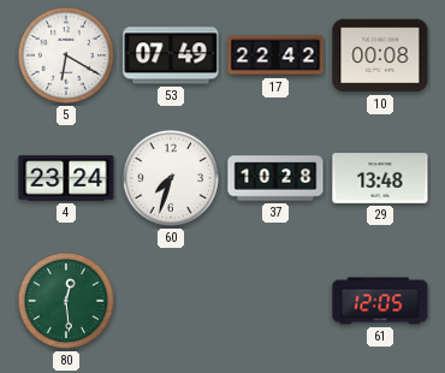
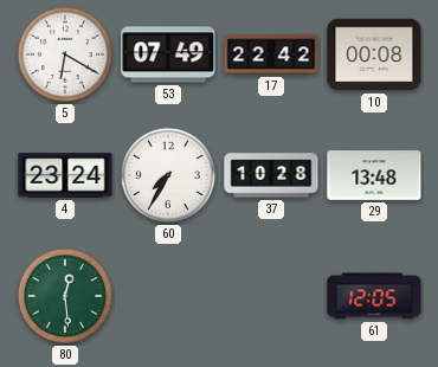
60: 7:33 -> 7:35 (168, 175)
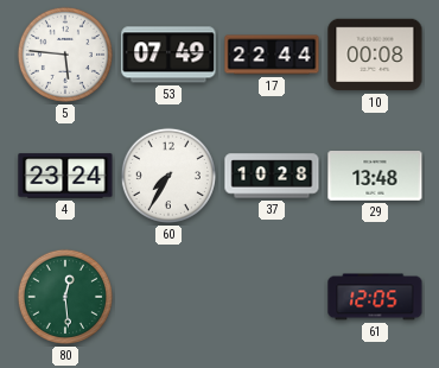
5: 6:20 -> 5:46 (65, 55)
17: 22:42 -> 22:44 (272, 55)
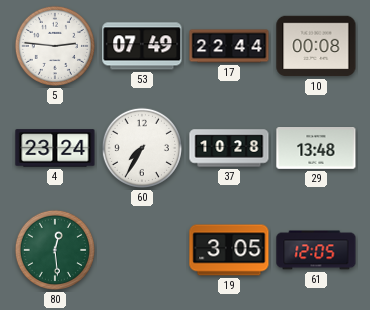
5: 5:46 -> 2:46 (55, 46)
19: none -> 3:05 (229, 250)
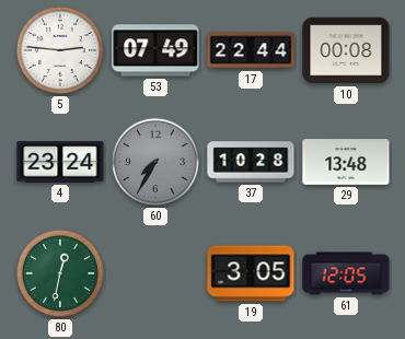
60 dial: white -> grey (155, 162)
80: 12:29 -> 12:32 (60, 273)
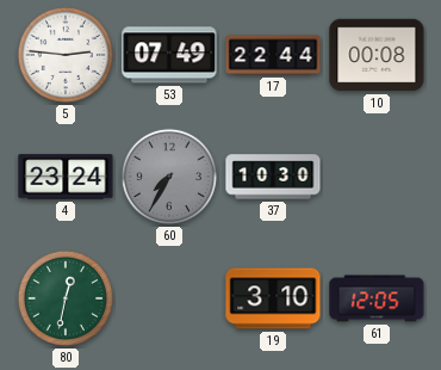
37: 10:28 -> 10:30 (273, 177)
29: 13:48 -> none (346, 163)
19: 3:05 -> 3:10 (273, 298)
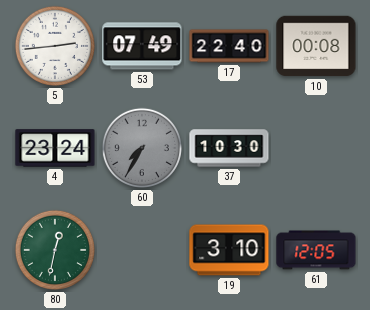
5: 2:46 -> 2:44 (55, 46)
17: 22:44 -> 22:40 (229, 46)
